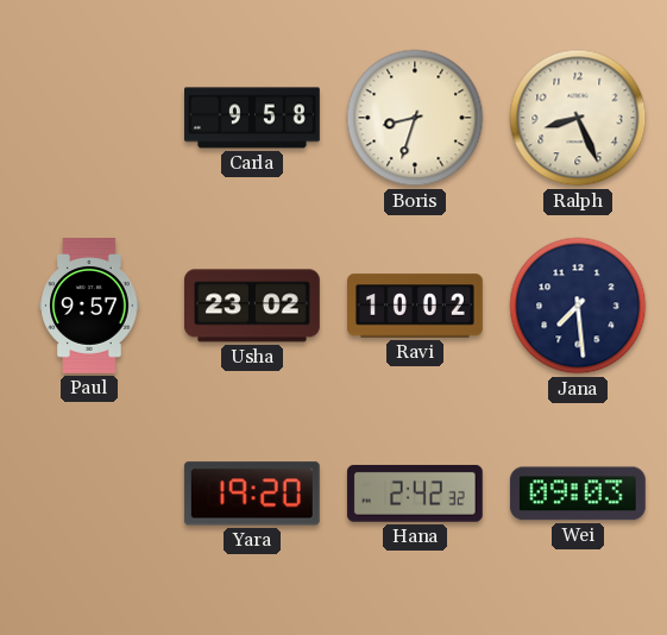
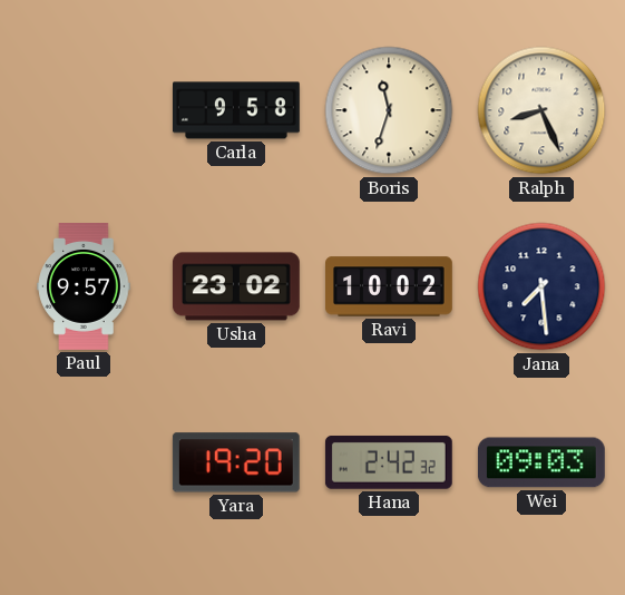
Boris: 8:33 -> 11:33 (389, 110)
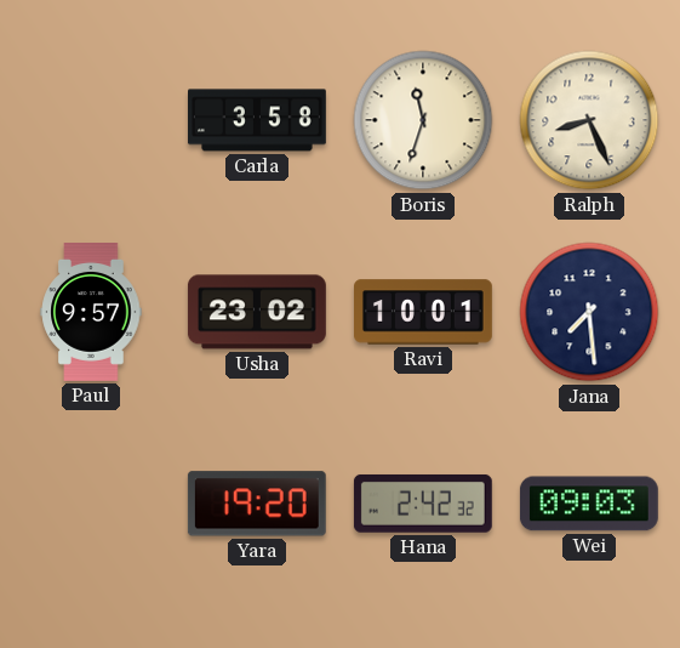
Carla: 9:58 -> 3:58 (258, 120)
Ravi: 10:02 -> 10:01 (424, 312)
